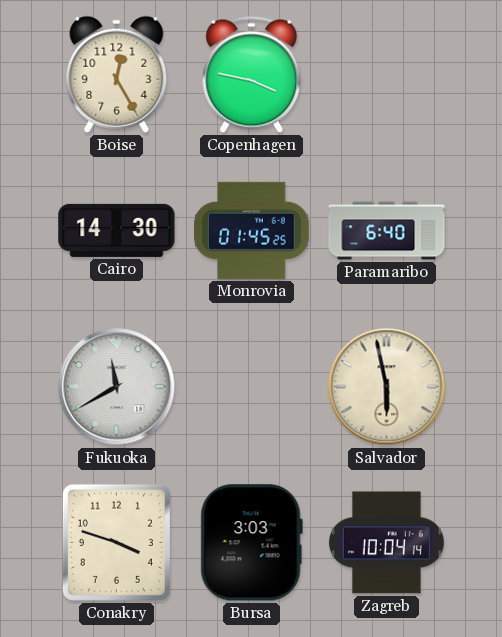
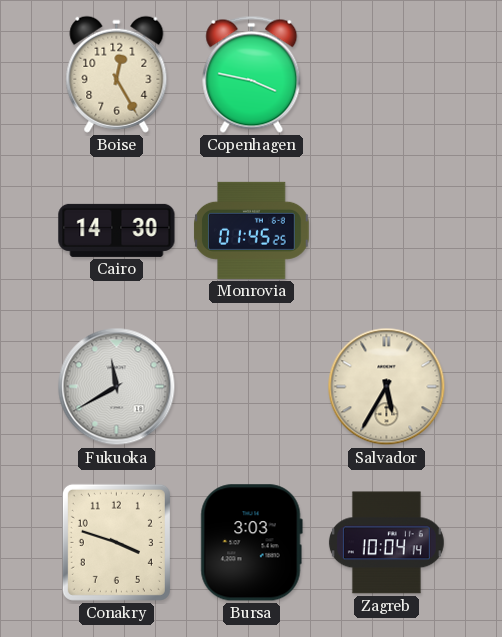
Paramaribo: 6:40 -> none (387, 231)
Salvador: 5:58 -> 5:35 (387, 387)
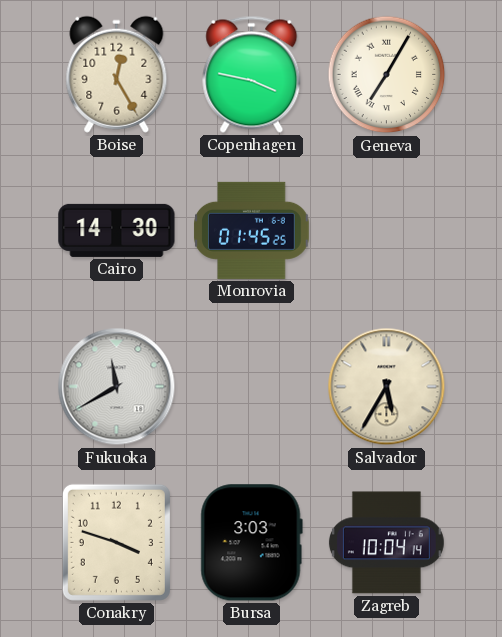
Geneva: none -> 7:05 (387, 75)
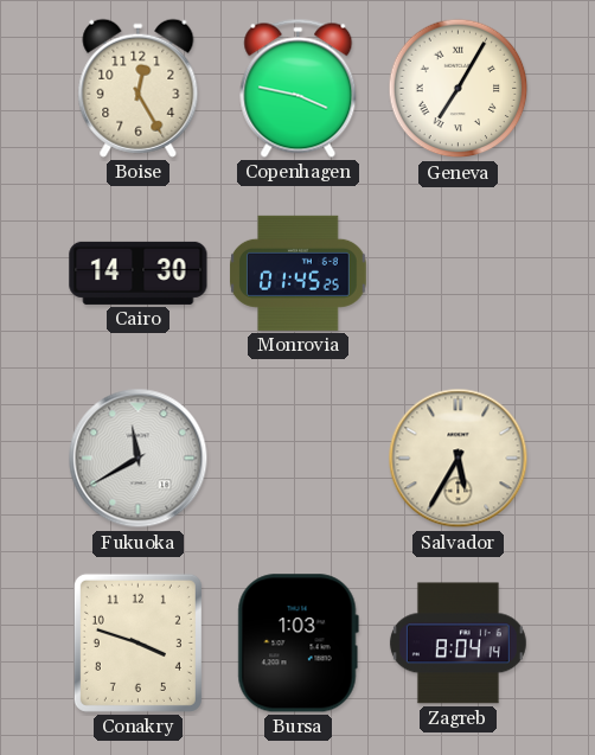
Bursa: 3:03 -> 1:03 (297, 644)
Zagreb: 10:04 -> 8:04 (458, 644)
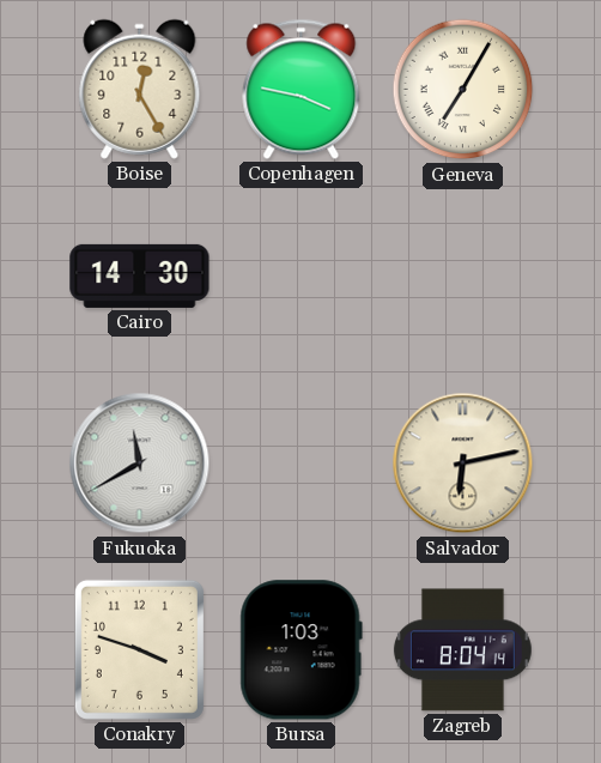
Monrovia: 01:45 -> none (299, 273)
Salvador: 5:35 -> 6:13 (463, 464)
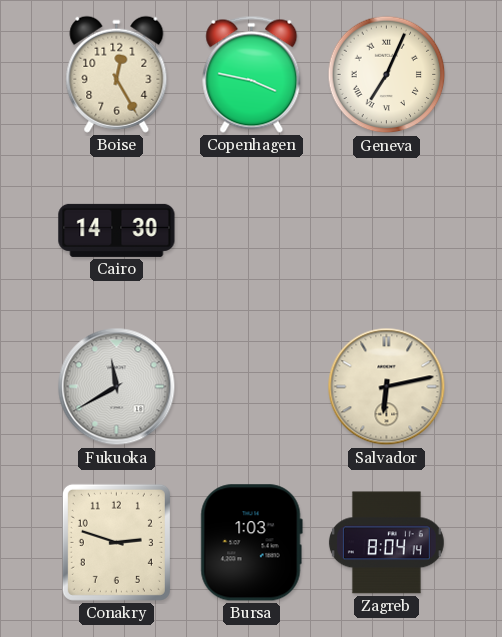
Geneva: 7:05 -> 7:04 (387, 75)
Conakry: 3:48 -> 2:48 (116, 542)
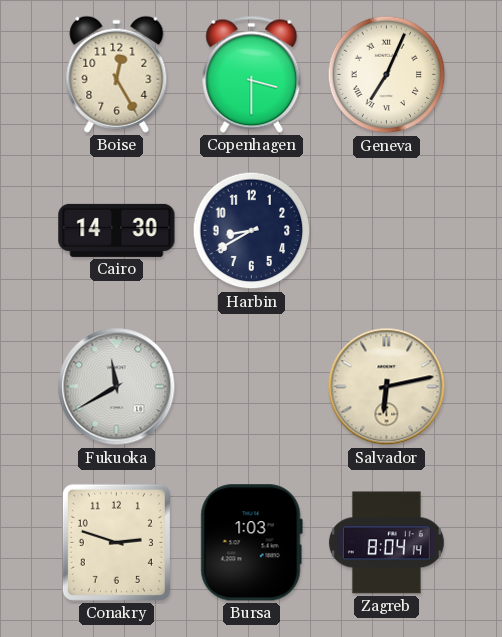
Copenhagen: 3:47 -> 3:30 (252, 74)
Harbin: none -> 8:40 (252, 231)
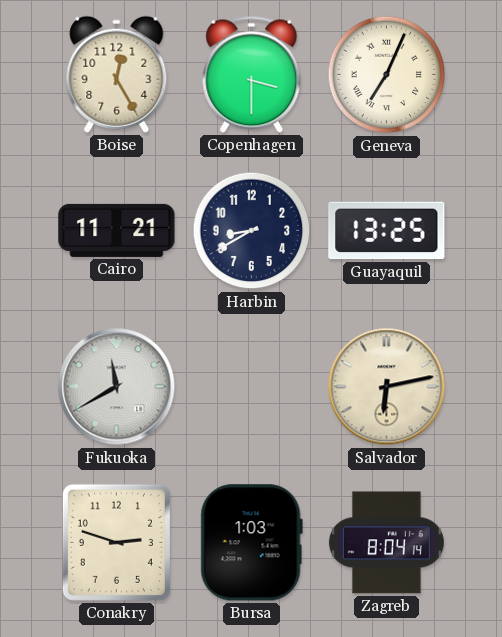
Cairo: 14:30 -> 11:21 (117, 230)
Guayaquil: none -> 13:25 (387, 231)
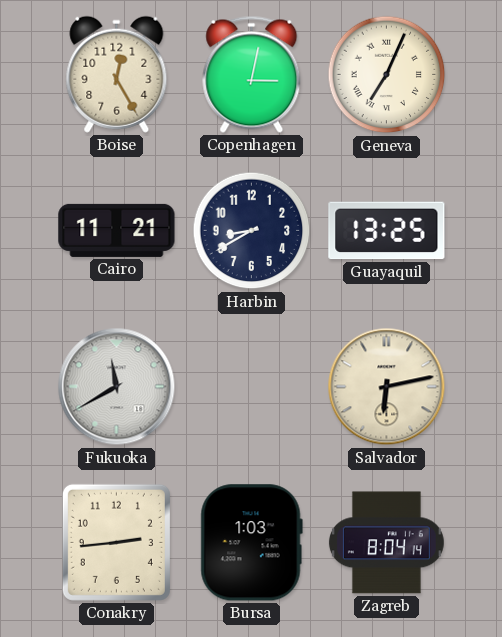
Copenhagen: 3:30 -> 3:02 (252, 74)
Conakry: 2:48 -> 2:44 (116, 542)
